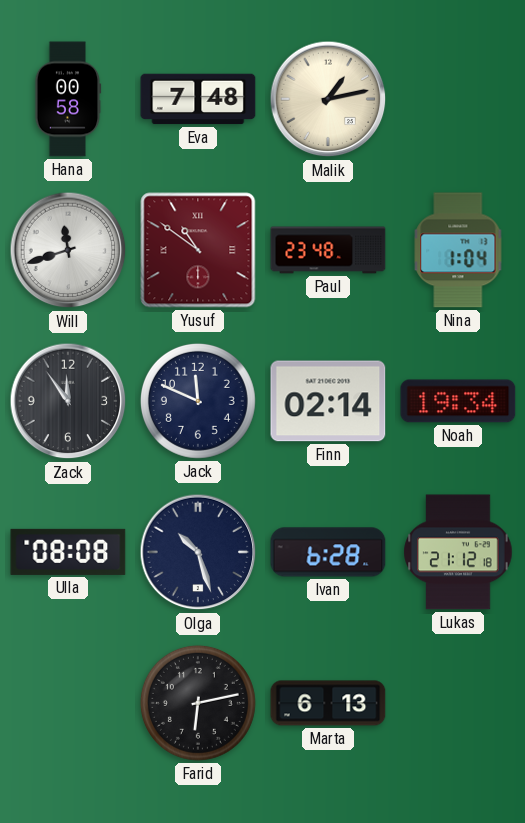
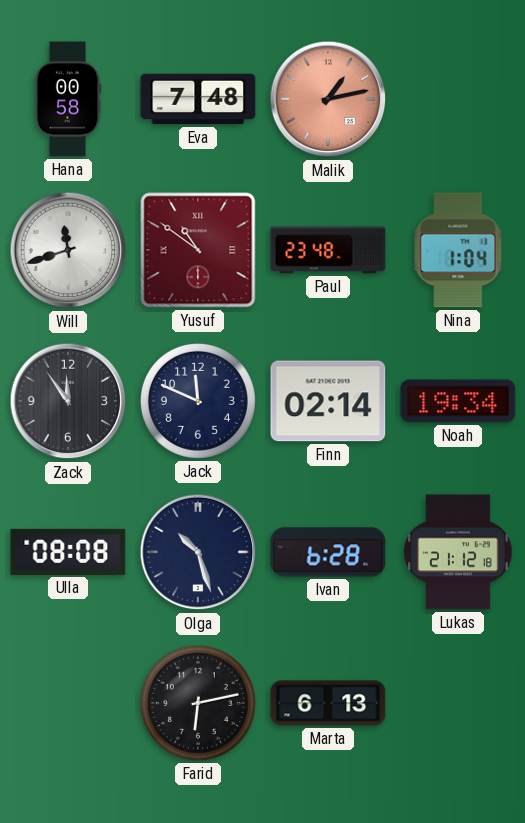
Malik dial: cream -> salmon (328, 99)
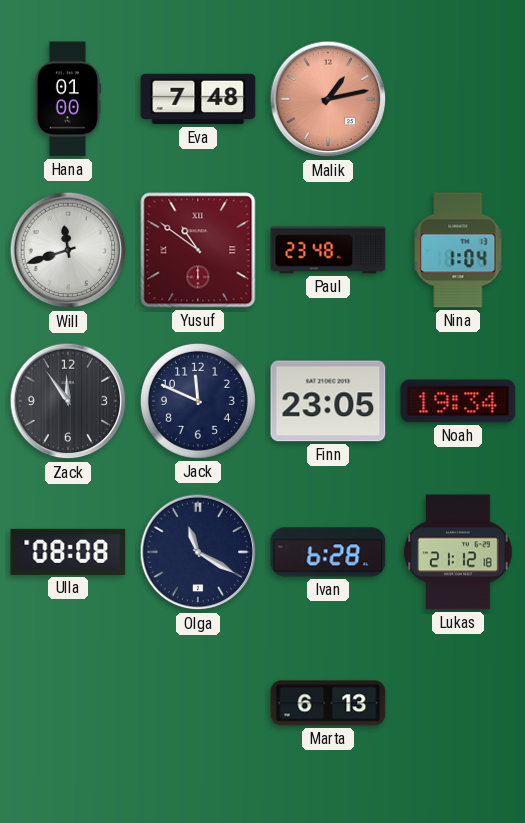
Hana: 00:58 -> 01:00 (68, 99)
Finn: 02:14 -> 23:05 (328, 401)
Olga: 10:27 -> 11:20 (198, 552)
Farid: 6:13 -> none (198, 703)
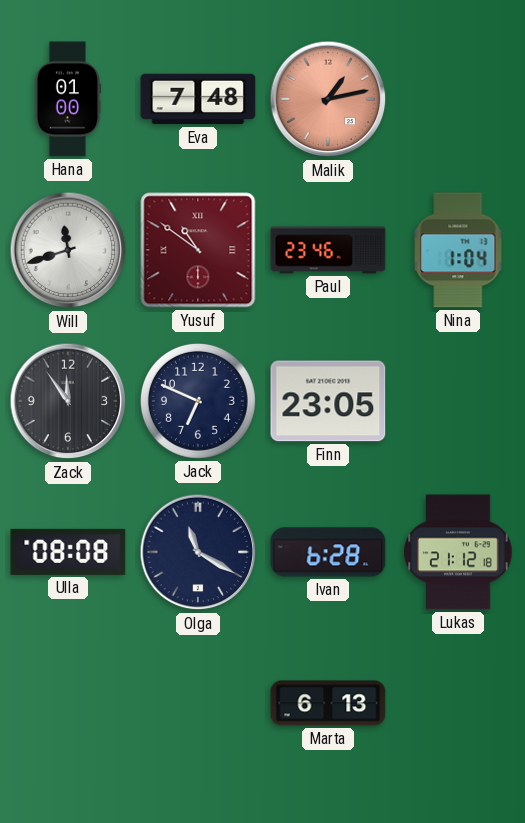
Paul: 23:48 -> 23:46 (328, 250)
Jack: 11:49 -> 6:49 (198, 401)
Noah: 19:34 -> none (458, 401)
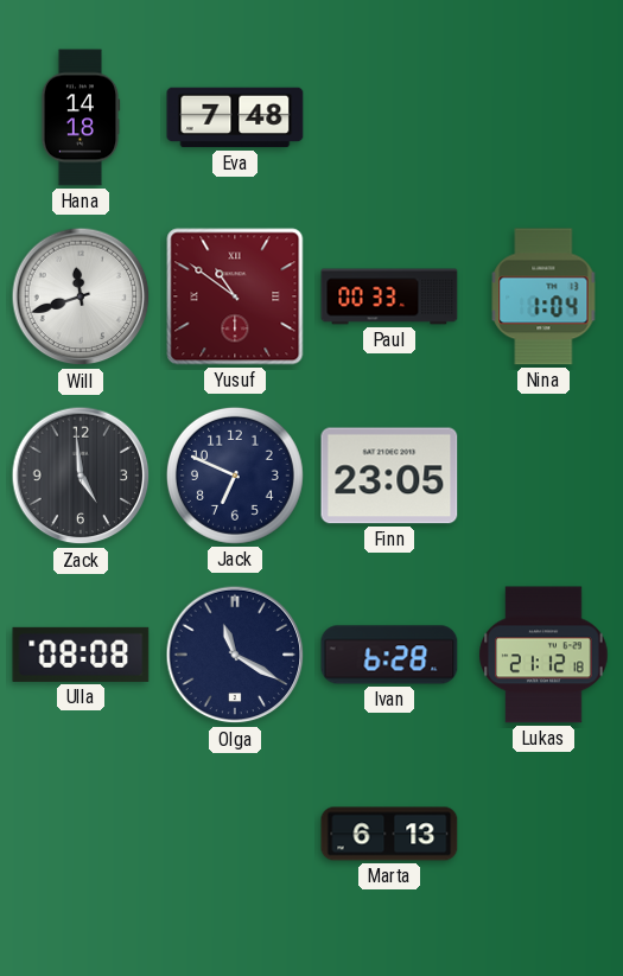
Hana: 01:00 -> 14:18 (81, 117)
Malik: 1:13 -> none (328, 99)
Paul: 23:46 -> 00:33 (389, 296)
Zack: 11:54 -> 4:59 (81, 476)
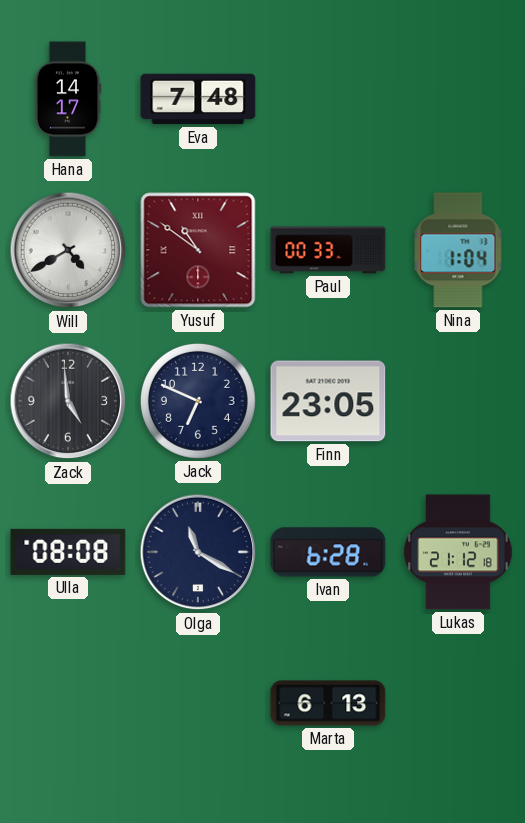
Hana: 14:18 -> 14:17 (68, 99)
Will: 11:42 -> 4:40 (68, 250)
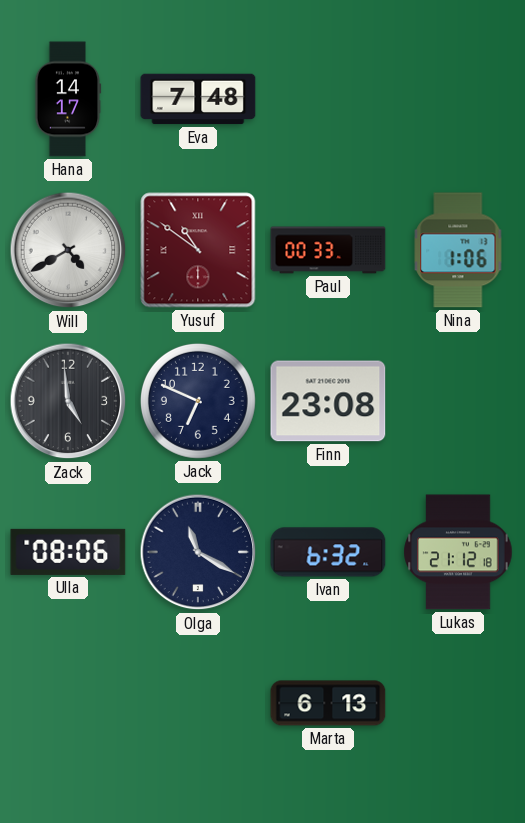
Nina: 1:04 -> 1:06 (458, 250)
Finn: 23:05 -> 23:08 (328, 401)
Ulla: 08:08 -> 08:06 (68, 552)
Ivan: 6:28 -> 6:32 (328, 552)
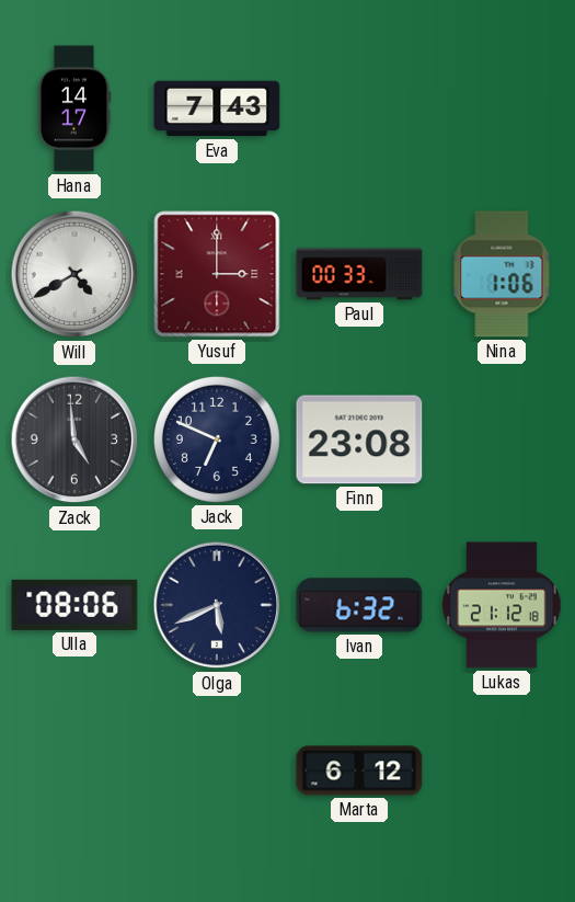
Eva: 7:48 -> 7:43 (217, 109)
Yusuf: 10:51 -> 3:00 (217, 274)
Olga: 11:20 -> 5:41 (217, 605)
Marta: 6:13 -> 6:12 (359, 770)
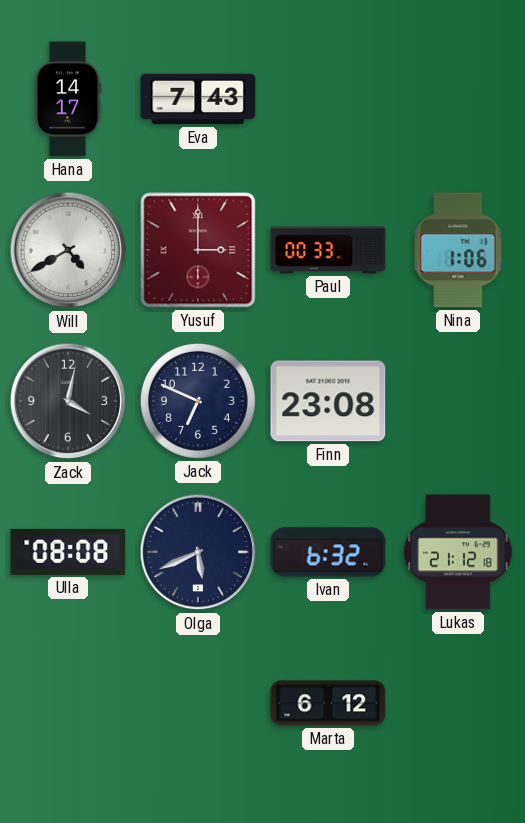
Zack: 4:59 -> 4:02 (68, 401)
Ulla: 08:06 -> 08:08 (68, 552)
